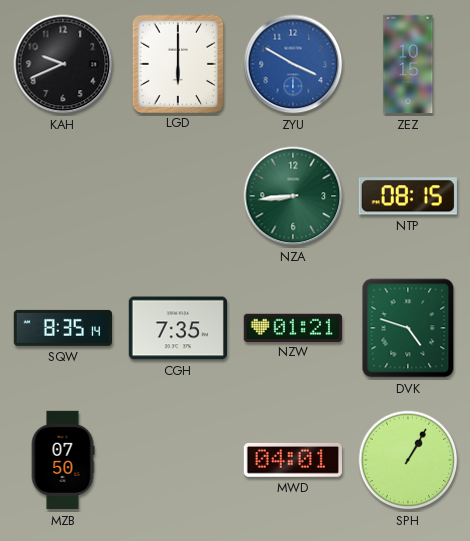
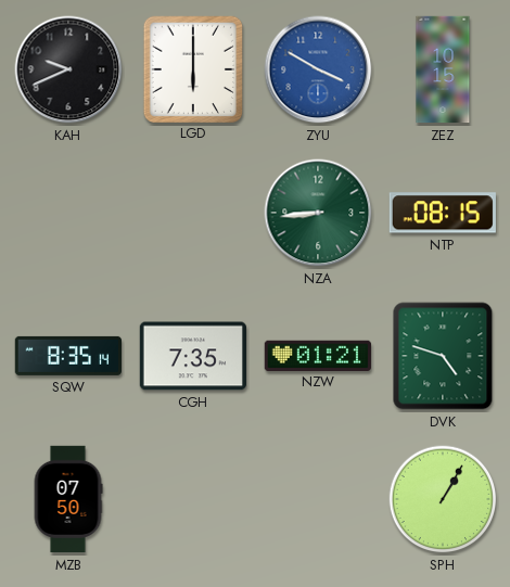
MWD: 04:01 -> none (293, 460)
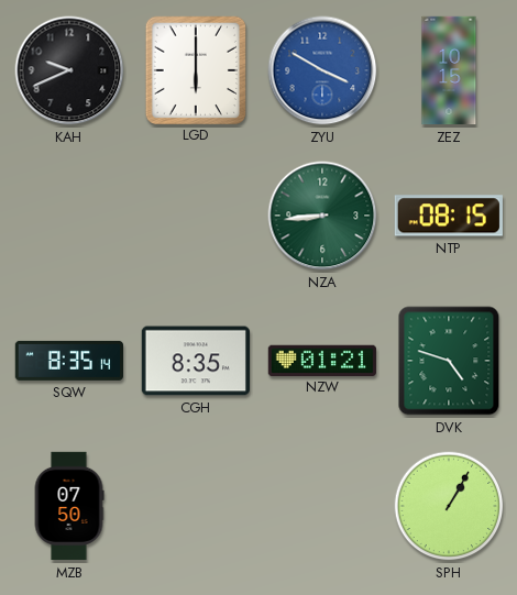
CGH: 7:35 -> 8:35 (195, 361)
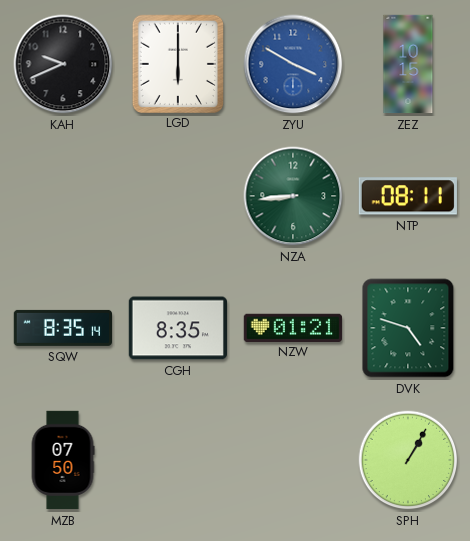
NTP: 08:15 -> 08:11 (408, 196)
